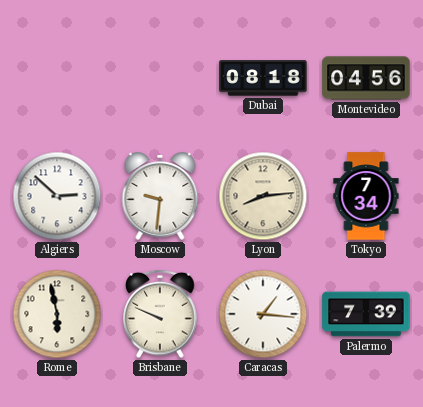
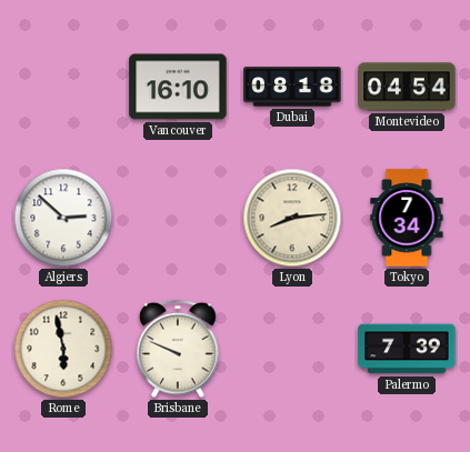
Vancouver: none -> 16:10 (178, 87)
Montevideo: 04:56 -> 04:54 (407, 87)
Moscow: 9:31 -> none (160, 196)
Caracas: 1:16 -> none (263, 314)
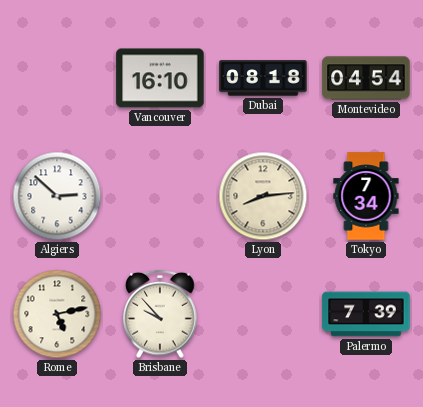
Rome: 5:58 -> 5:13 (57, 314)
Brisbane: 9:49 -> 9:53 (160, 314)
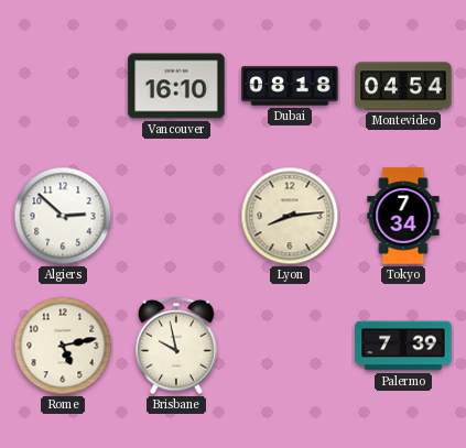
Brisbane: 9:53 -> 9:58 (176, 346)
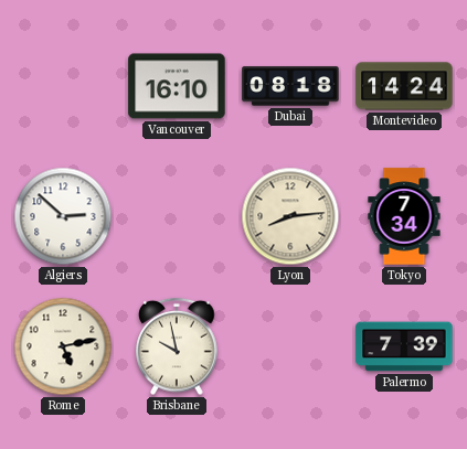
Montevideo: 04:54 -> 14:24 (404, 86)
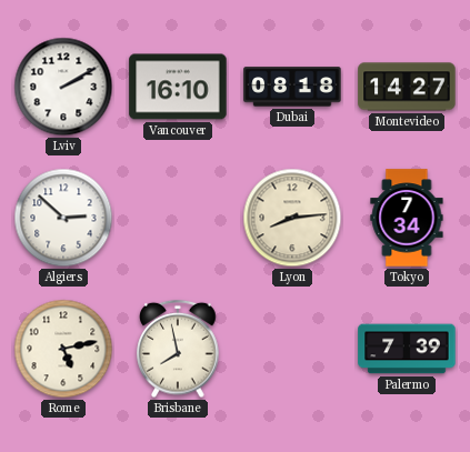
Lviv: none -> 2:10 (63, 87)
Montevideo: 14:24 -> 14:27 (407, 87)
Brisbane: 9:58 -> 7:58 (178, 349)
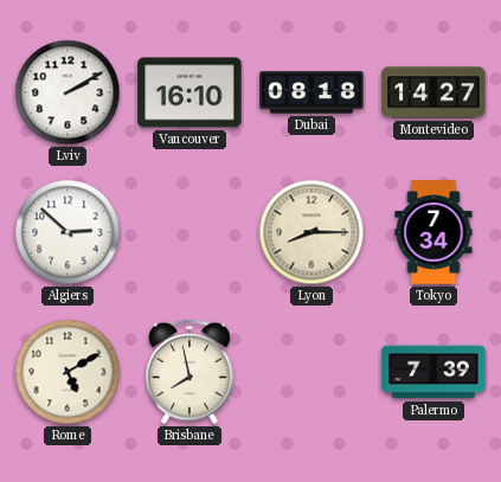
Lyon: 8:14 -> 8:15 (311, 232)
Rome: 5:13 -> 5:10 (68, 372)
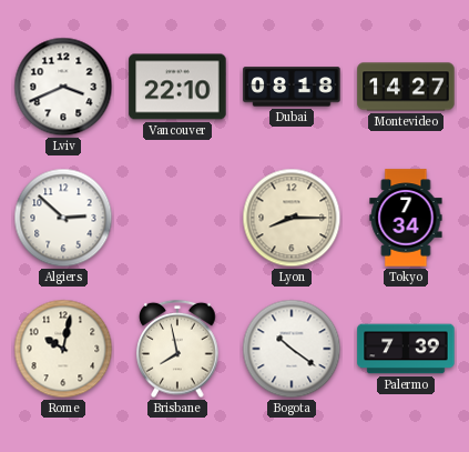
Lviv: 2:10 -> 3:41 (63, 87)
Vancouver: 16:10 -> 22:10 (177, 87)
Rome: 5:10 -> 10:02 (63, 349)
Bogota: none -> 10:21 (292, 349)
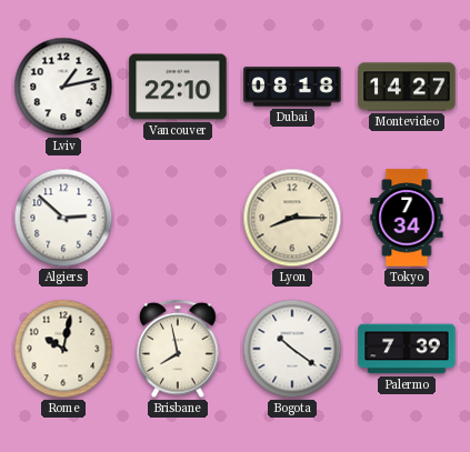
Lviv: 3:41 -> 1:13 (63, 87)
